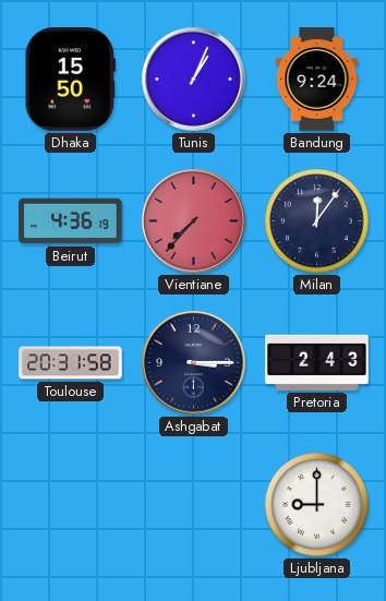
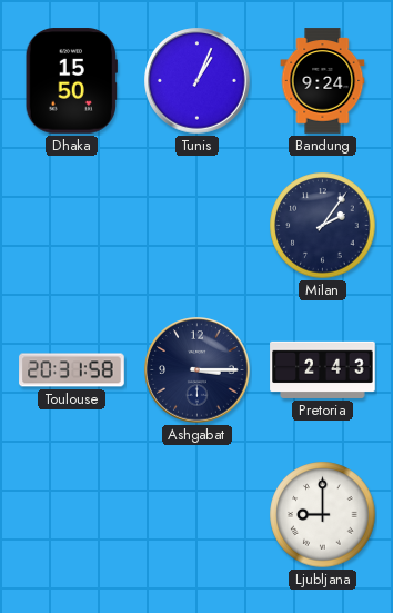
Beirut: 4:36 -> none (71, 221)
Vientiane: 7:37 -> none (194, 221)
Milan: 12:06 -> 2:06 (323, 226)
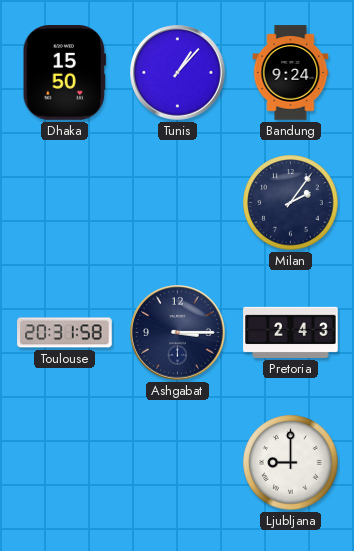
Tunis: 1:04 -> 1:07 (178, 73)
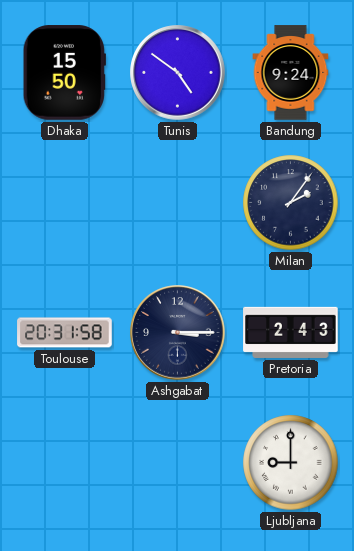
Tunis: 1:07 -> 4:51 (178, 73)
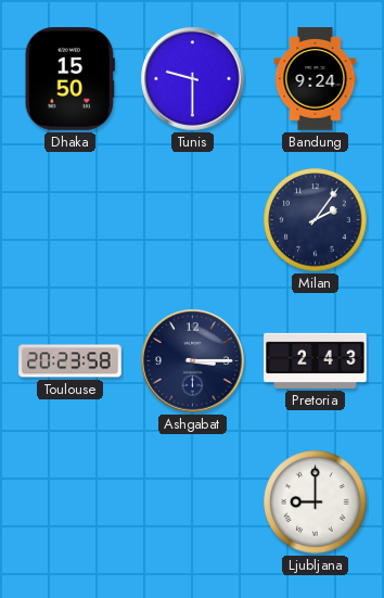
Tunis: 4:51 -> 9:30 (193, 79)
Toulouse: 20:31 -> 20:23 (71, 361)
